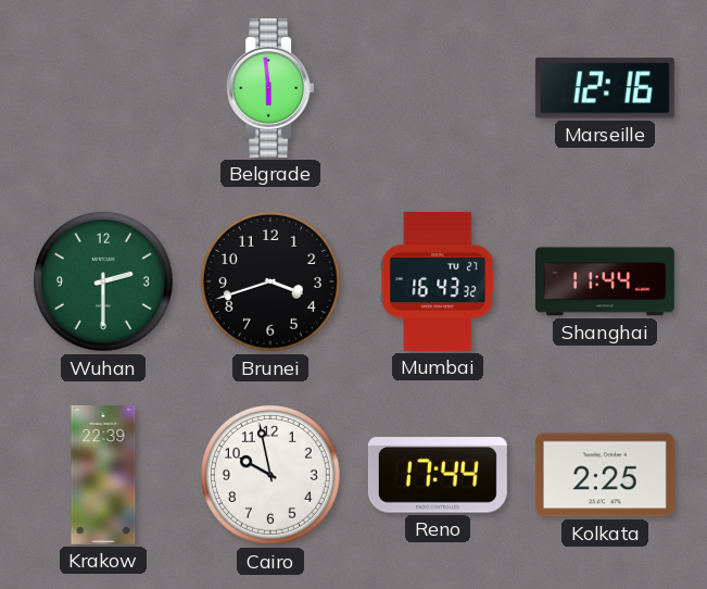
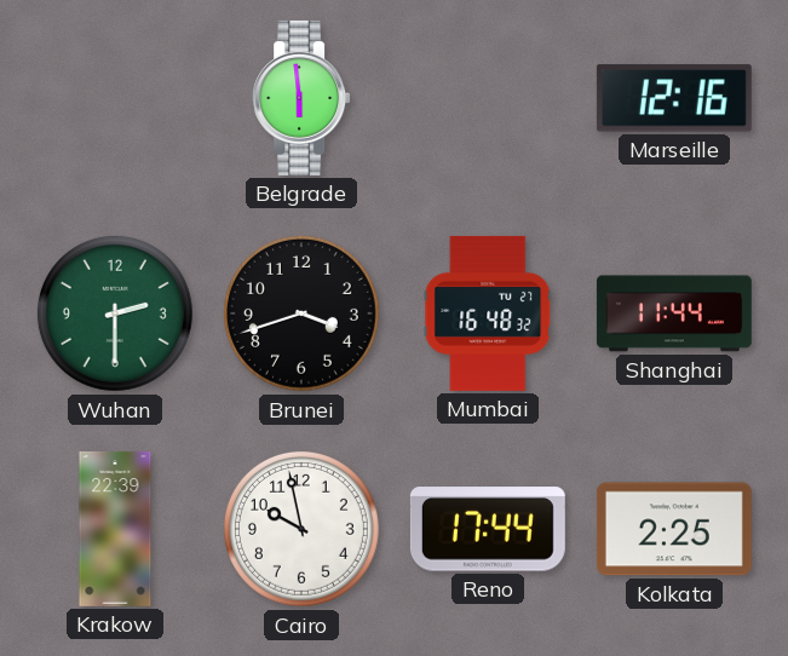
Mumbai: 16:43 -> 16:48 (488, 313)
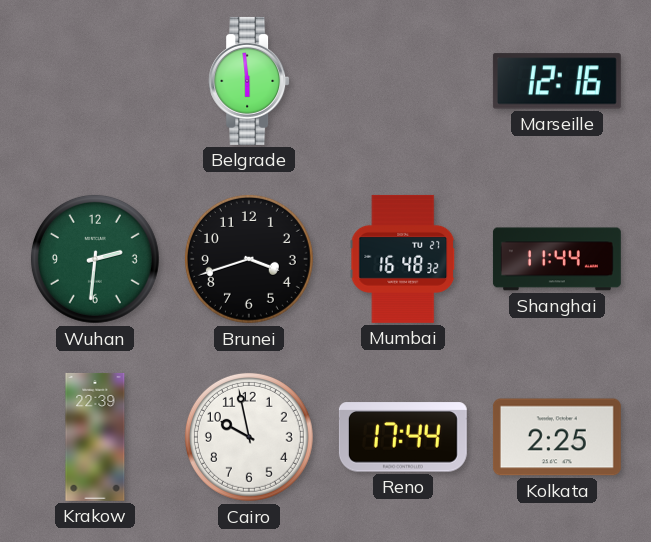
Wuhan: 2:30 -> 2:31 (95, 259)
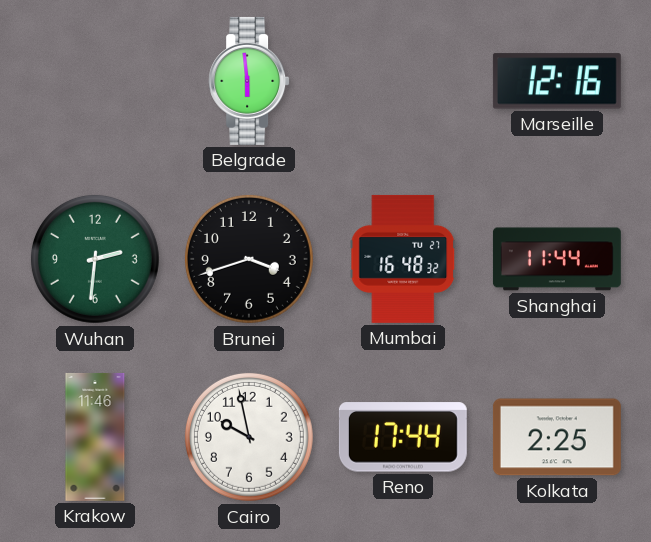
Krakow: 22:39 -> 11:46 (95, 437)
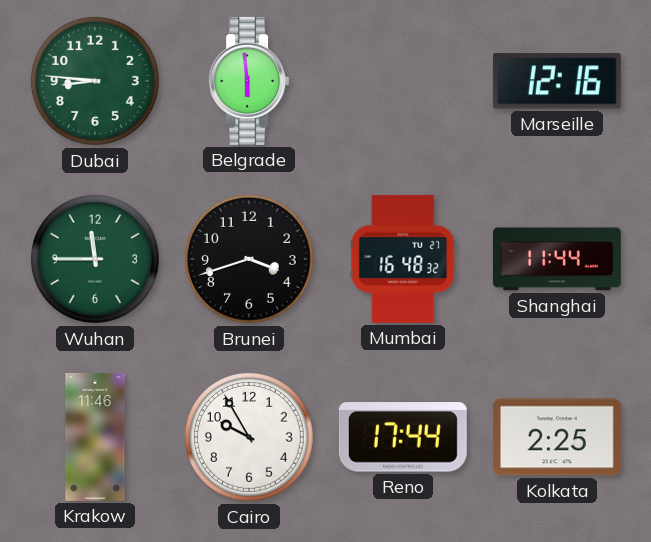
Dubai: none -> 8:46 (95, 81)
Wuhan: 2:31 -> 11:45 (95, 259)
Cairo: 9:58 -> 9:55 (249, 437)
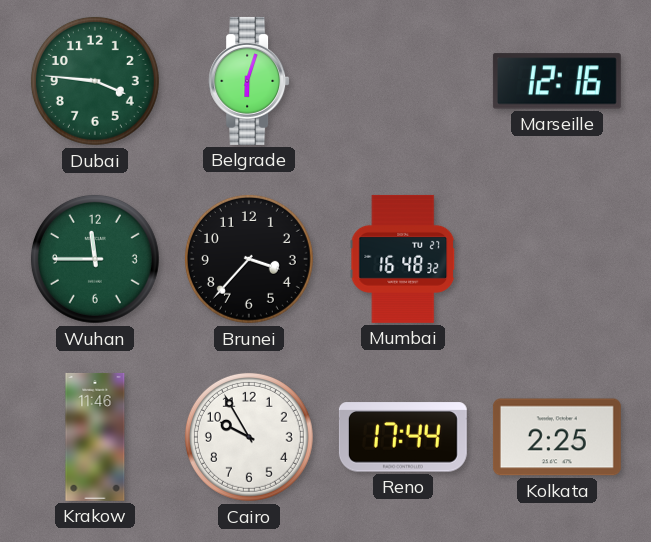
Dubai: 8:46 -> 3:46 (95, 81)
Belgrade: 5:59 -> 6:03 (249, 81)
Brunei: 3:42 -> 3:37 (249, 259)
Shanghai: 11:44 -> none (557, 259)
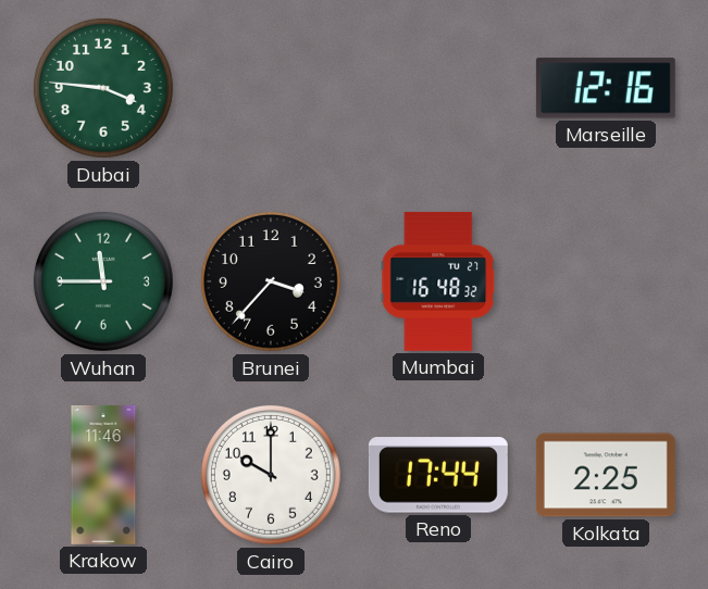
Belgrade: 6:03 -> none (249, 81)
Cairo: 9:55 -> 10:00 (271, 475)
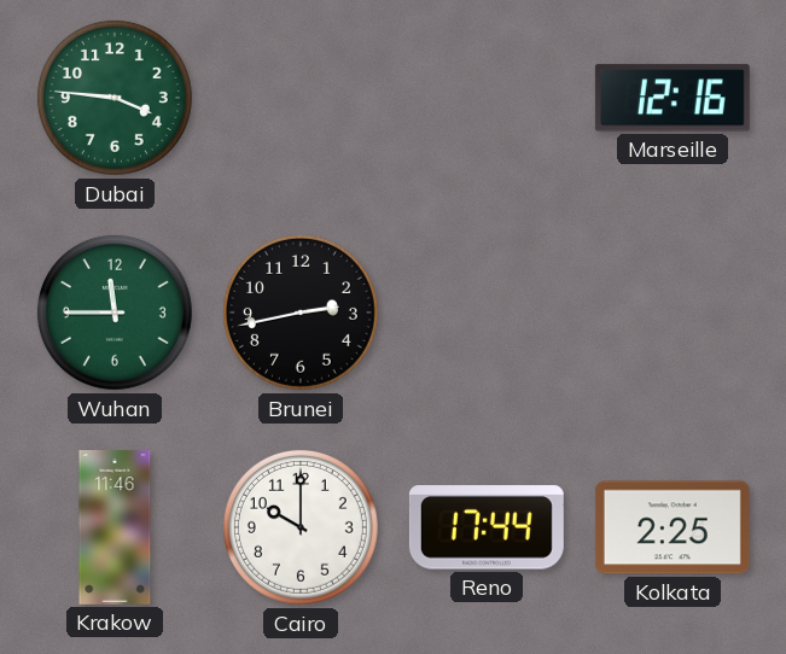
Brunei: 3:37 -> 2:43 (301, 313)
Mumbai: 16:48 -> none (438, 281)
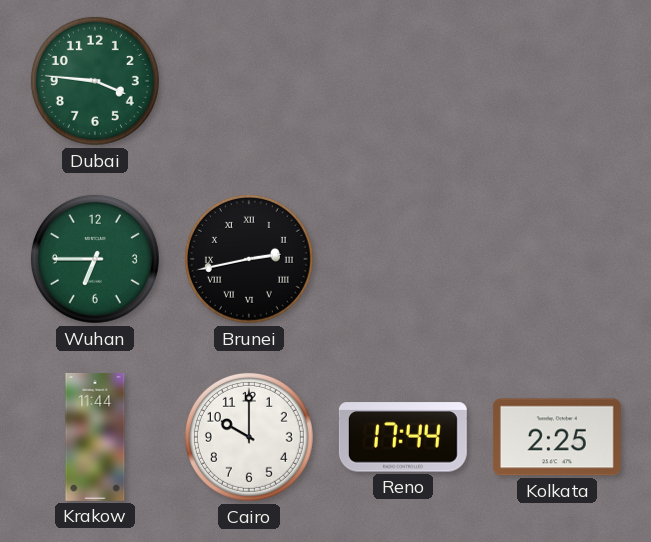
Marseille: 12:16 -> none (673, 98)
Wuhan: 11:45 -> 6:45 (95, 259)
Brunei numerals: Arabic -> Roman (249, 259)
Krakow: 11:46 -> 11:44 (95, 437)
